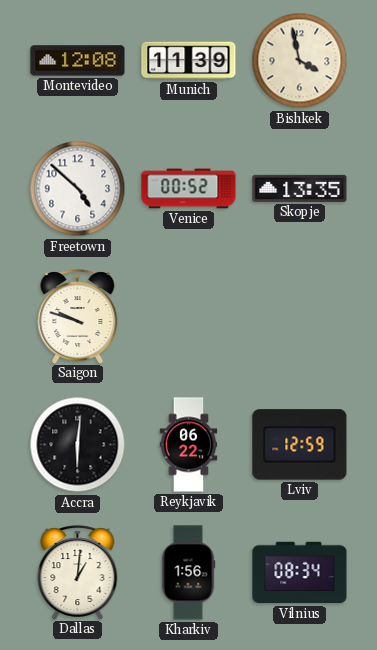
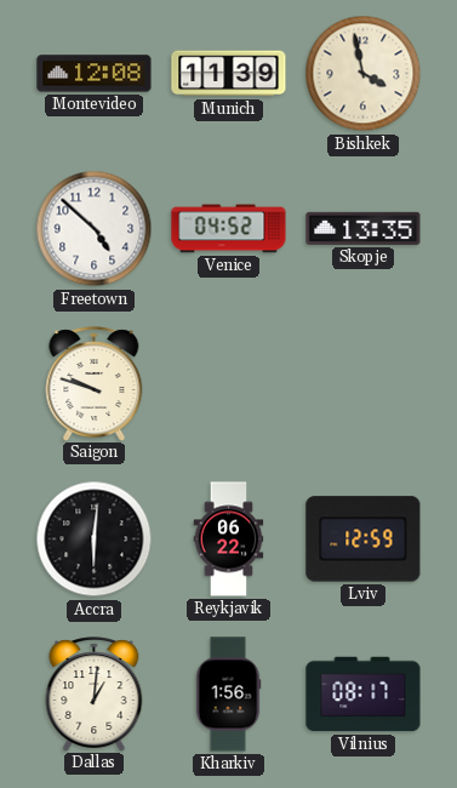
Venice: 00:52 -> 04:52 (229, 229)
Vilnius: 08:34 -> 08:17 (364, 695)
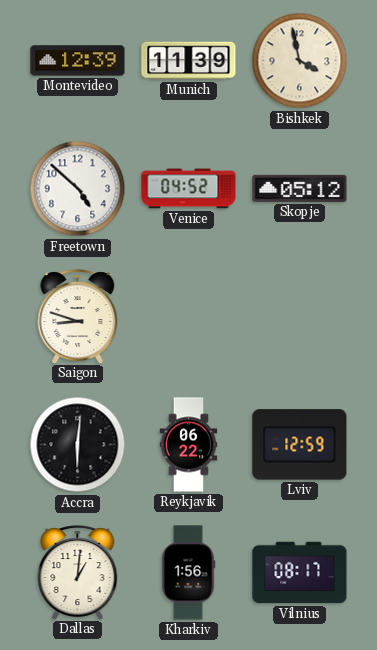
Montevideo: 12:08 -> 12:39 (78, 61)
Skopje: 13:35 -> 05:12 (300, 188)
Saigon: 9:48 -> 8:48 (78, 316)
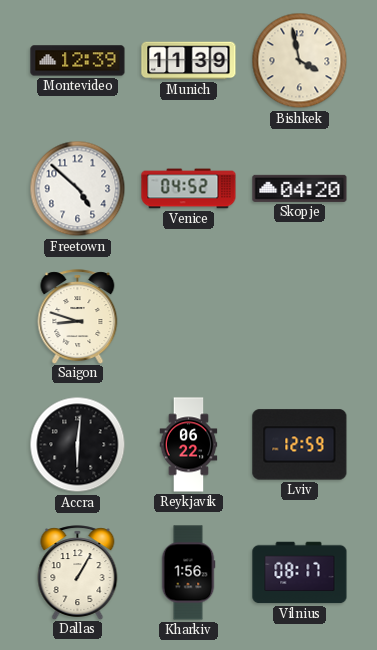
Skopje: 05:12 -> 04:20 (300, 188)
Dallas: 1:01 -> 1:05 (78, 572)
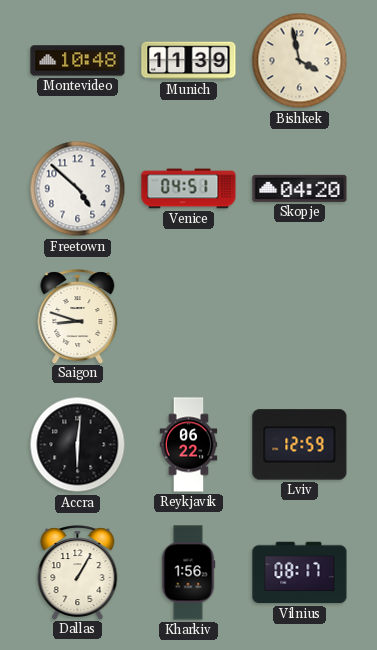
Montevideo: 12:39 -> 10:48 (78, 61)
Venice: 04:52 -> 04:51 (189, 189)
